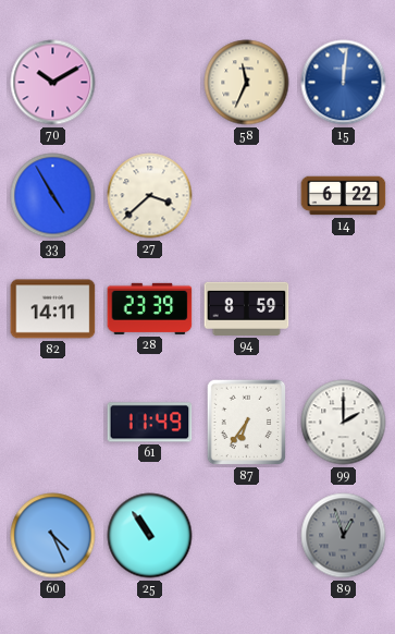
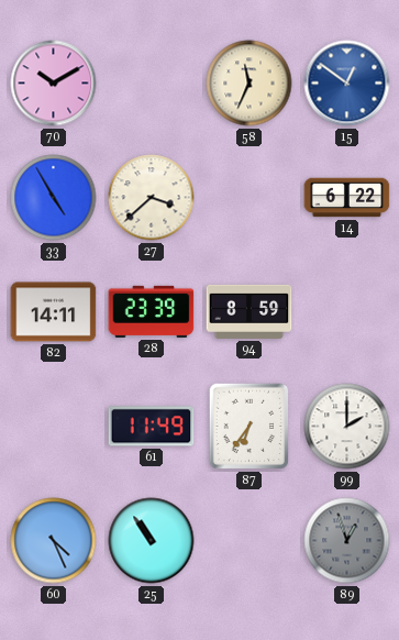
15: 12:01 -> 12:51 (347, 84)
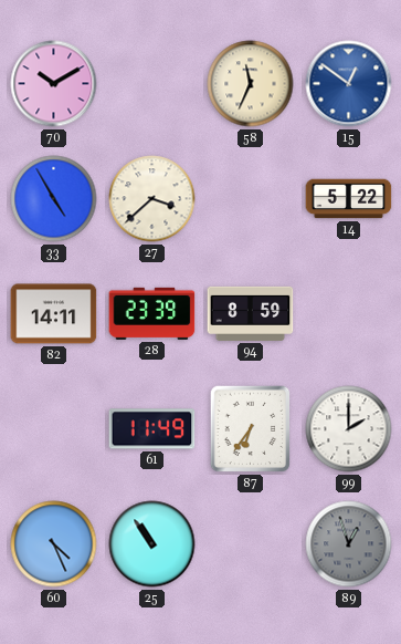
14: 6:22 -> 5:22 (349, 199)
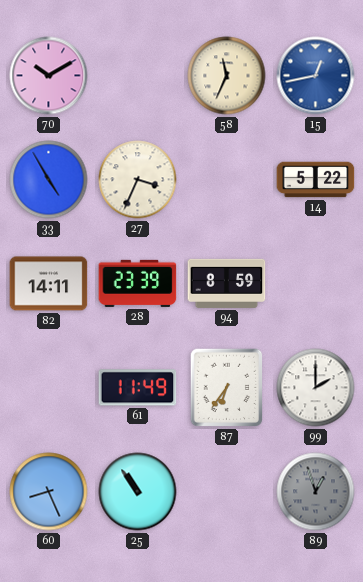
15: 12:51 -> 12:43 (316, 76)
27: 3:38 -> 3:34 (138, 180)
60: 4:26 -> 8:26 (49, 492)
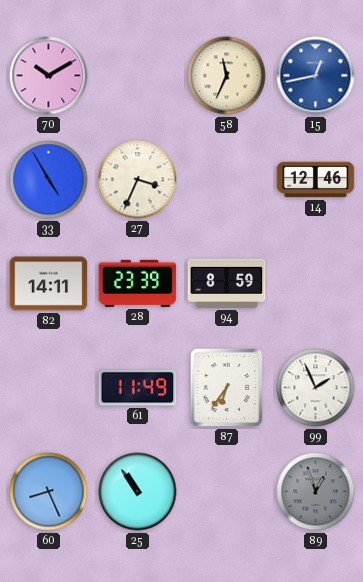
14: 5:22 -> 12:46 (316, 180)
99: 2:00 -> 1:56 (316, 388)
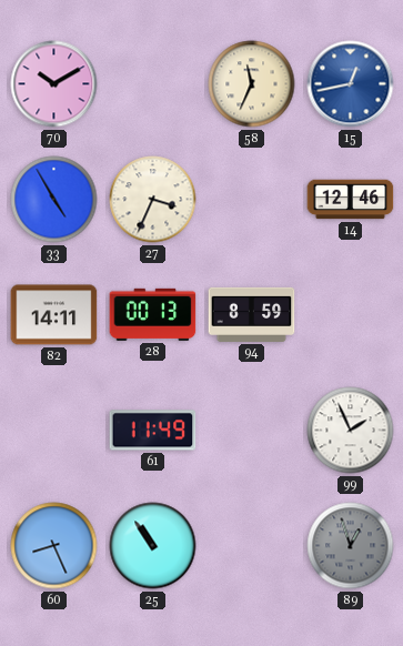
28: 23:39 -> 00:13 (153, 314)
87: 6:36 -> none (227, 388)
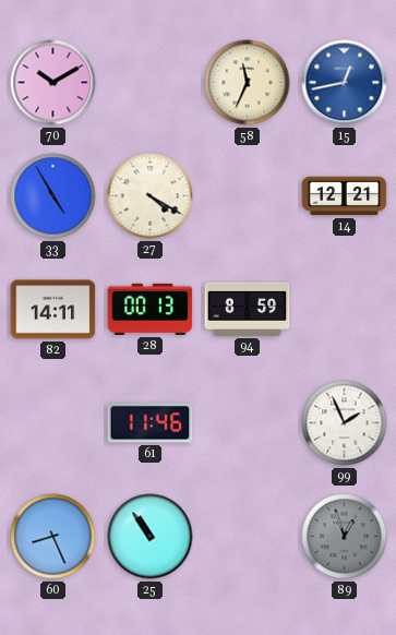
27: 3:34 -> 4:20 (151, 196)
14: 12:46 -> 12:21 (345, 196)
61: 11:49 -> 11:46 (151, 423)
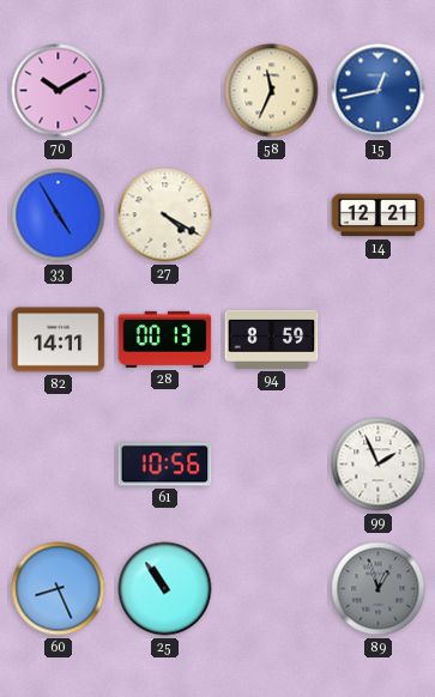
61: 11:46 -> 10:56 (165, 465)
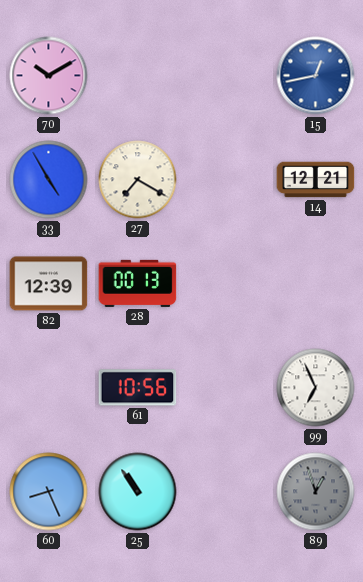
58: 11:34 -> none (272, 91)
27: 4:20 -> 7:20 (138, 180)
82: 14:11 -> 12:39 (49, 284)
94: 8:59 -> none (272, 339)
99: 1:56 -> 6:56 (316, 388)
